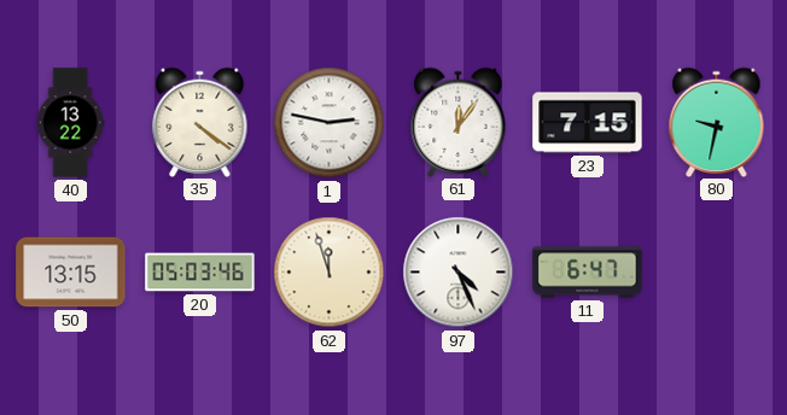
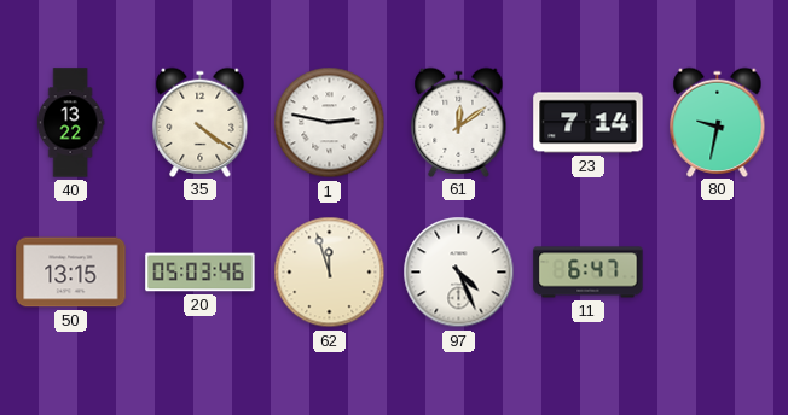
61: 12:06 -> 12:09 (459, 122)
23: 7:15 -> 7:14 (589, 123)
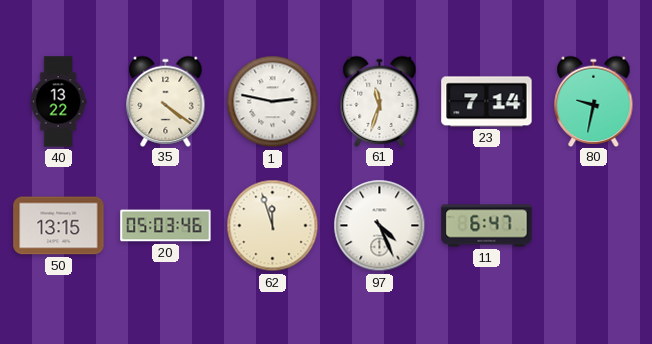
61: 12:09 -> 11:33 (380, 101)
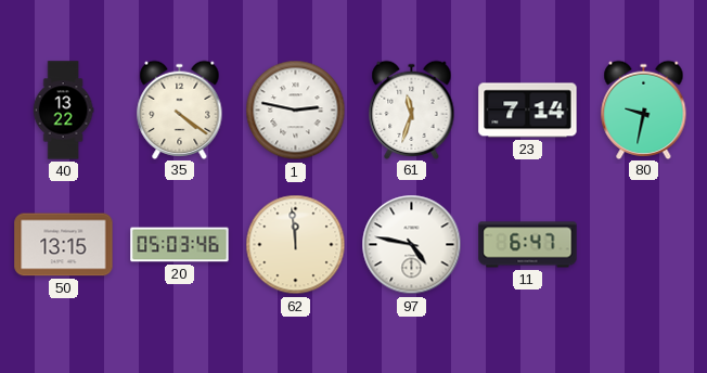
62: 11:57 -> 11:59 (296, 245)
97: 4:26 -> 4:47 (412, 245)
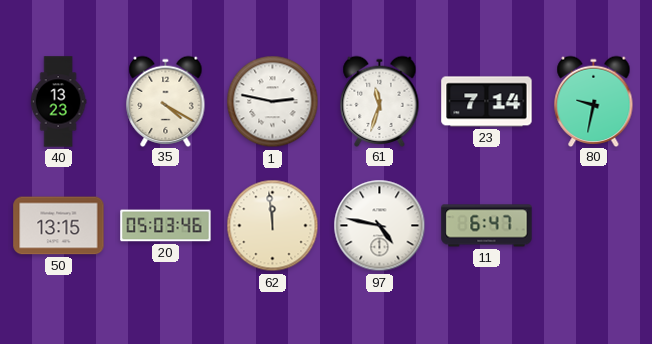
40: 13:22 -> 13:23 (58, 102)
35: 4:21 -> 4:20 (166, 101)
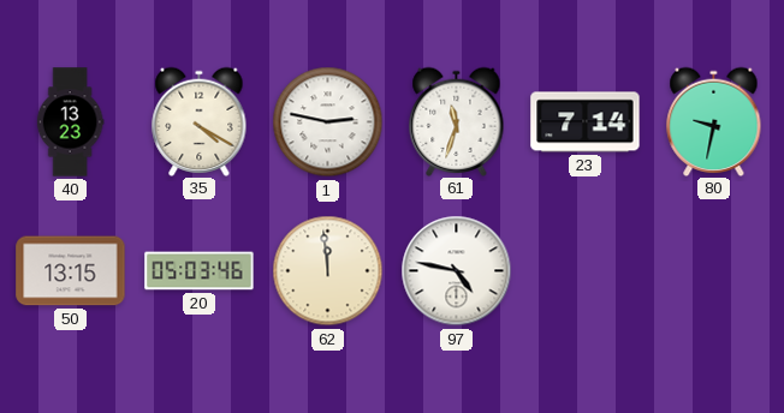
11: 6:47 -> none (487, 226)
